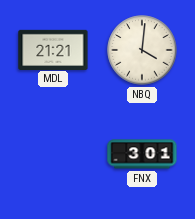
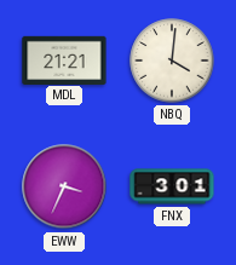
EWW: none -> 3:34 (64, 186)
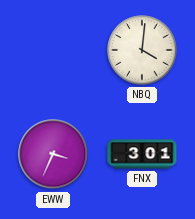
MDL: 21:21 -> none (64, 59)
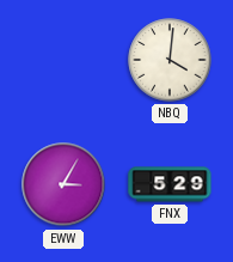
EWW: 3:34 -> 3:05 (63, 184)
FNX: 3:01 -> 5:29 (170, 184)
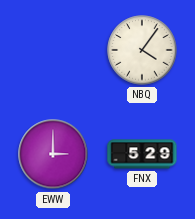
NBQ: 4:01 -> 4:06 (142, 50)
EWW: 3:05 -> 3:00 (53, 154)
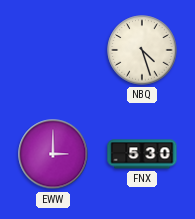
NBQ: 4:06 -> 4:27 (142, 50)
FNX: 5:29 -> 5:30 (142, 154)
